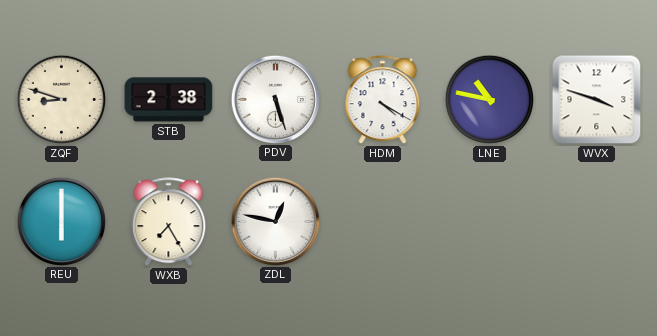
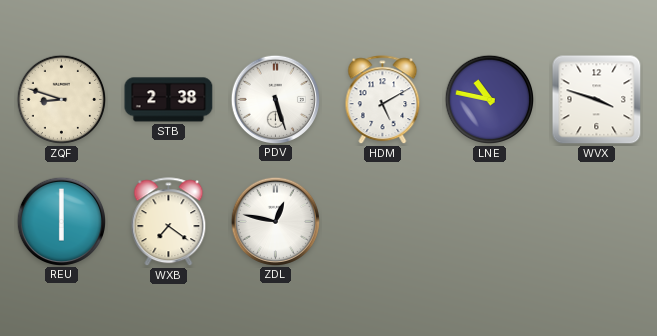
HDM: 4:20 -> 5:10 (383, 100)
WXB: 7:25 -> 7:21 (169, 222)
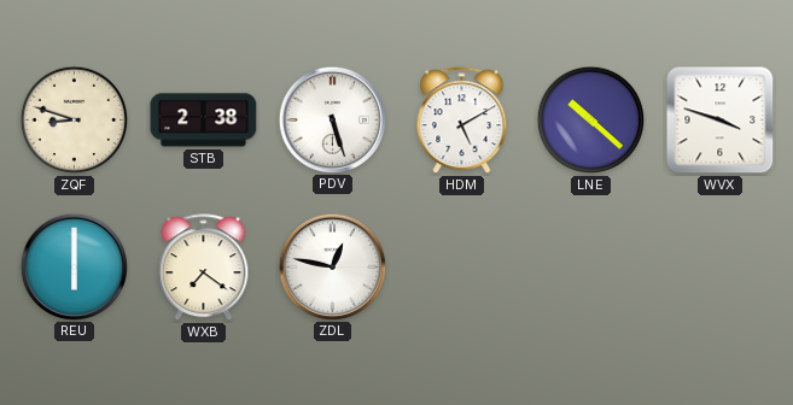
LNE: 10:47 -> 10:22 (591, 121)
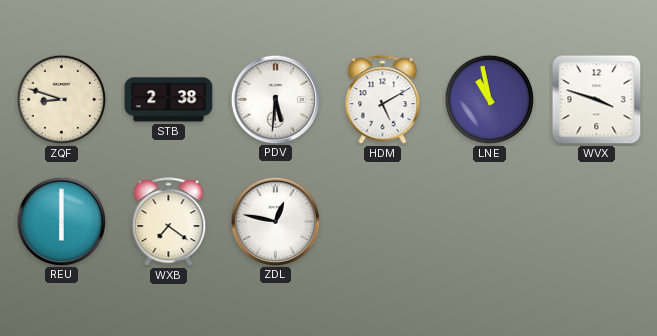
PDV: 5:27 -> 5:31 (275, 99)
LNE: 10:22 -> 10:58 (490, 100)
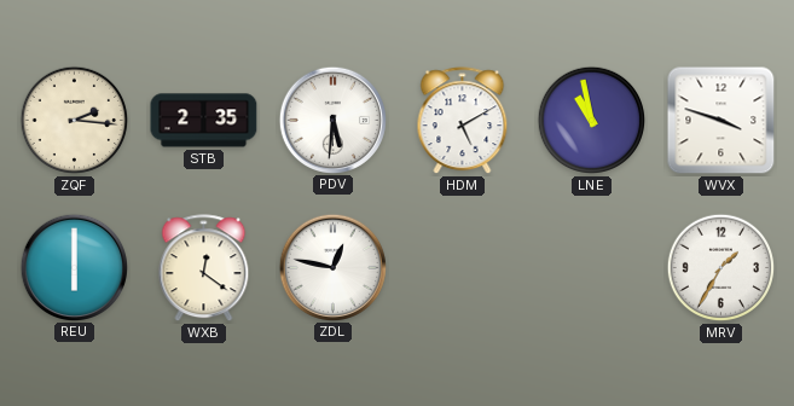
ZQF: 8:48 -> 2:16 (75, 121)
STB: 2:38 -> 2:35 (204, 121)
WXB: 7:21 -> 12:21 (204, 268)
MRV: none -> 1:35 (721, 268)
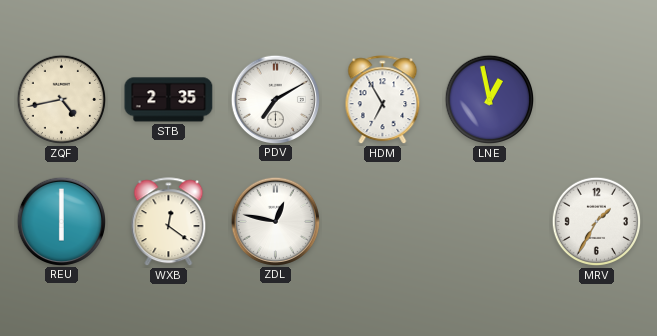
ZQF: 2:16 -> 4:43 (62, 100)
PDV: 5:31 -> 7:10 (275, 99)
HDM: 5:10 -> 6:55 (383, 100)
LNE: 10:58 -> 12:58 (490, 100)
WVX: 3:48 -> none (721, 121)
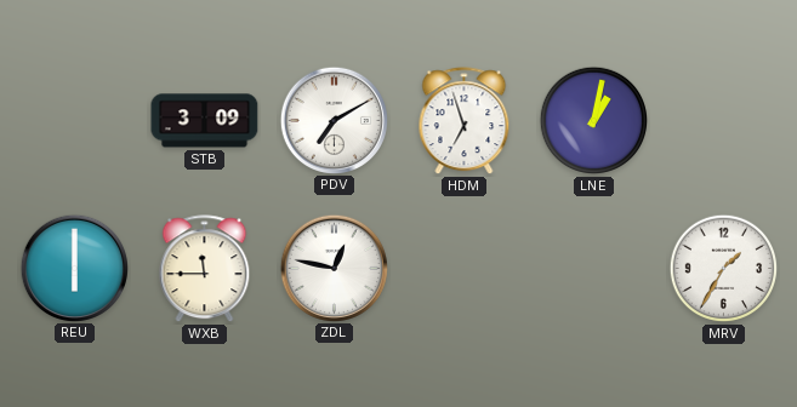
ZQF: 4:43 -> none (62, 100)
STB: 2:35 -> 3:09 (205, 121)
HDM: 6:55 -> 6:57 (465, 121)
LNE: 12:58 -> 1:02 (594, 121)
WXB: 12:21 -> 11:45 (205, 269)
